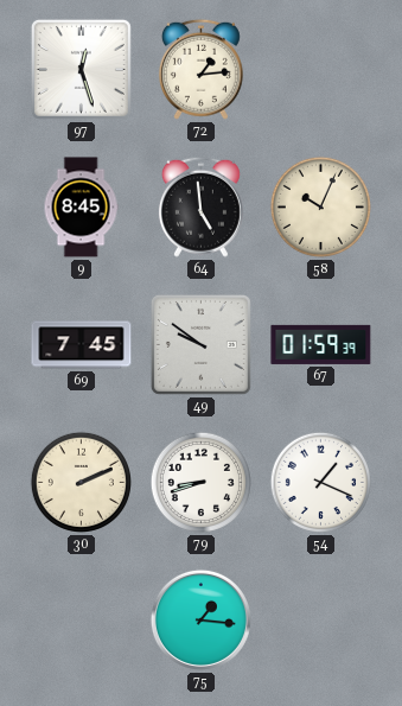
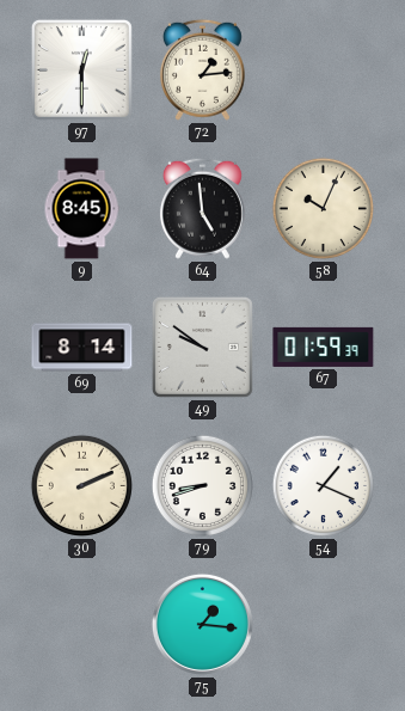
97: 12:27 -> 12:30 (81, 69)
69: 7:45 -> 8:14 (82, 348)
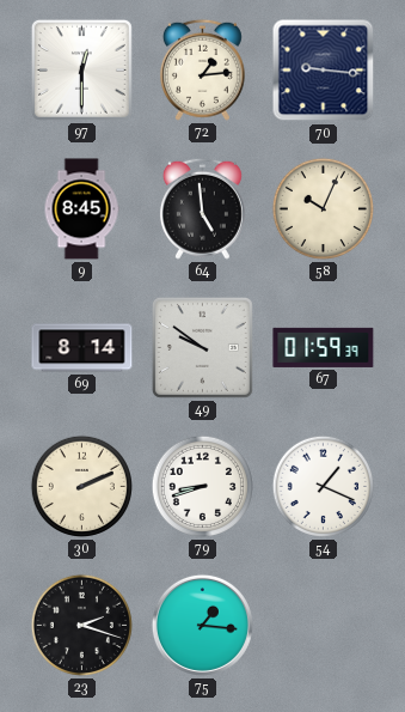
70: none -> 9:16 (324, 71)
23: none -> 2:18 (81, 625)
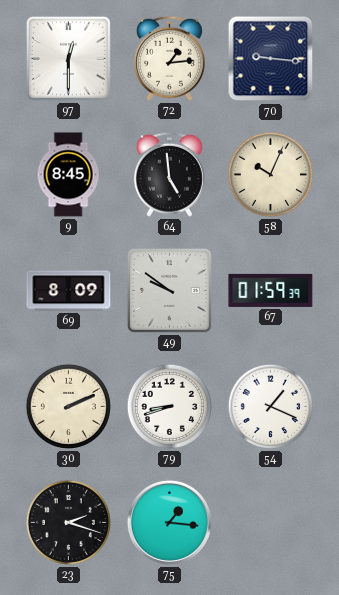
69: 8:14 -> 8:09 (69, 291)
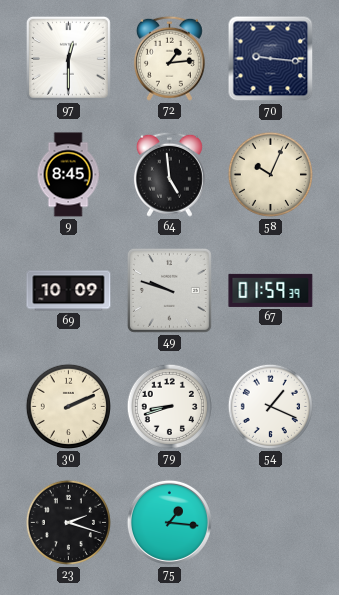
69: 8:09 -> 10:09 (69, 291)
49: 9:51 -> 9:48 (169, 290)
